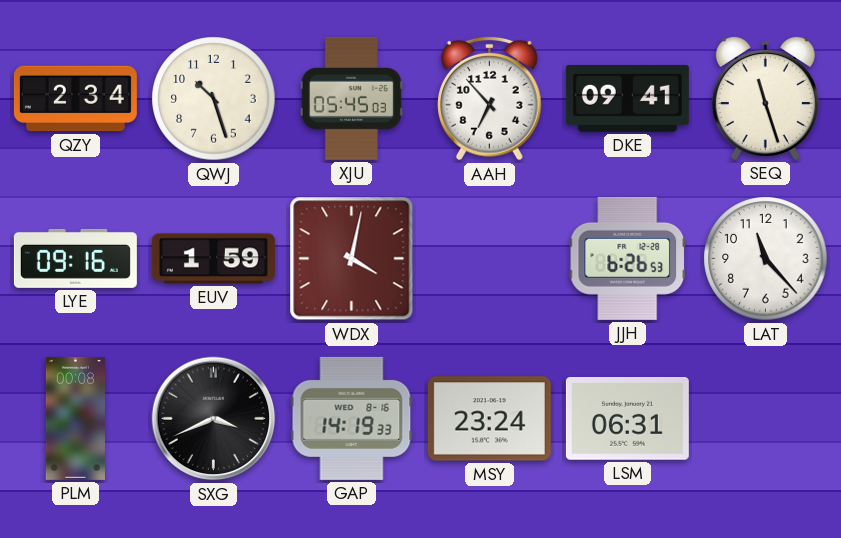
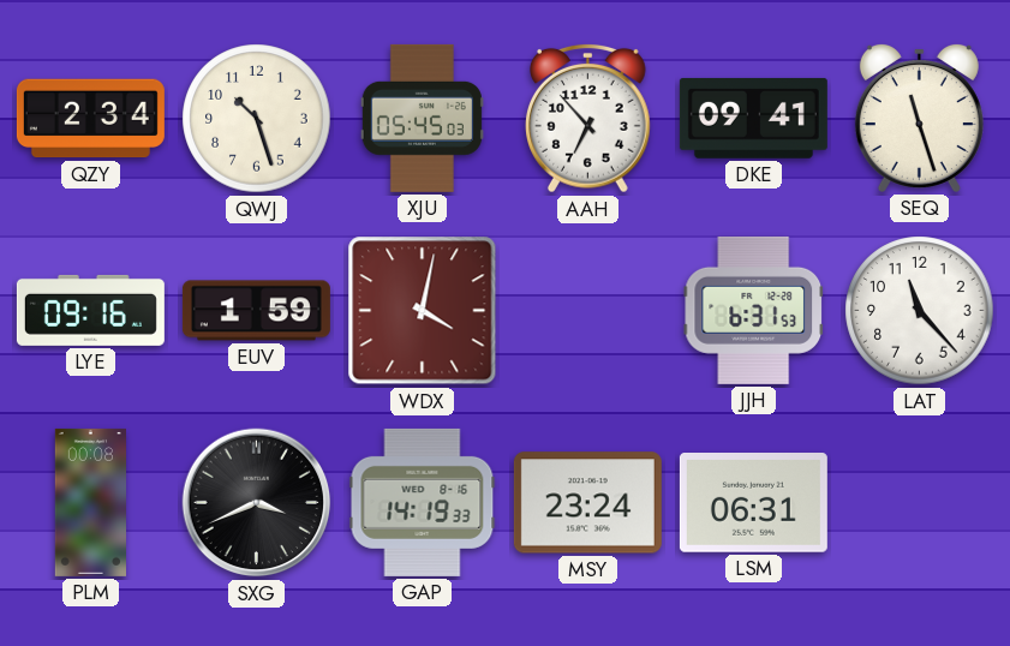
JJH: 6:26 -> 6:31 (754, 310)
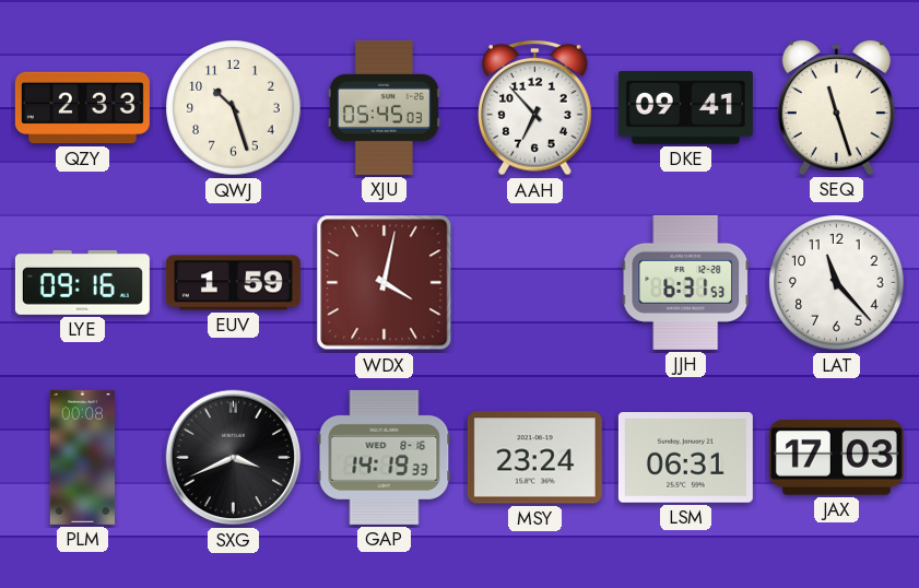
QZY: 2:34 -> 2:33 (82, 108)
JAX: none -> 17:03 (836, 458)
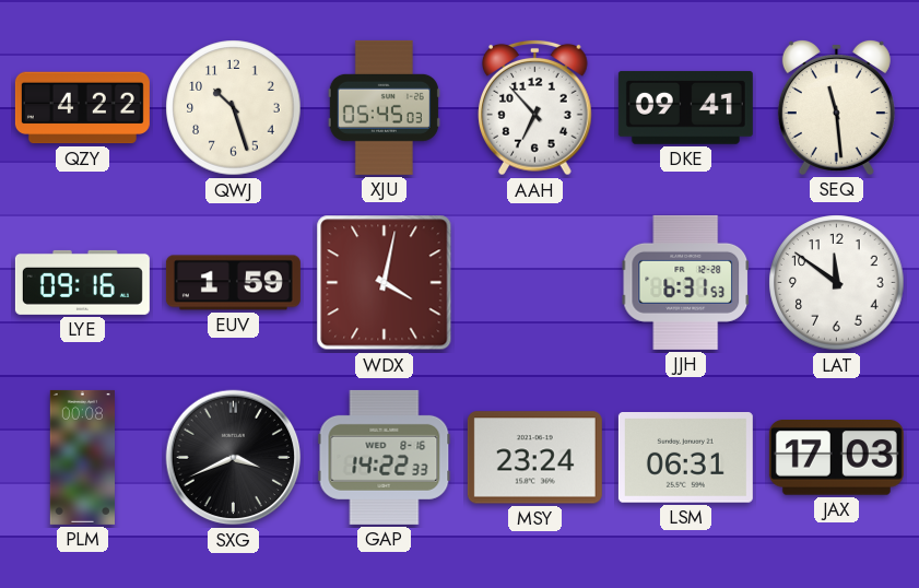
QZY: 2:33 -> 4:22 (82, 108)
SEQ: 11:27 -> 11:29 (836, 107)
LAT: 11:23 -> 11:51 (837, 283)
GAP: 14:19 -> 14:22 (385, 457)
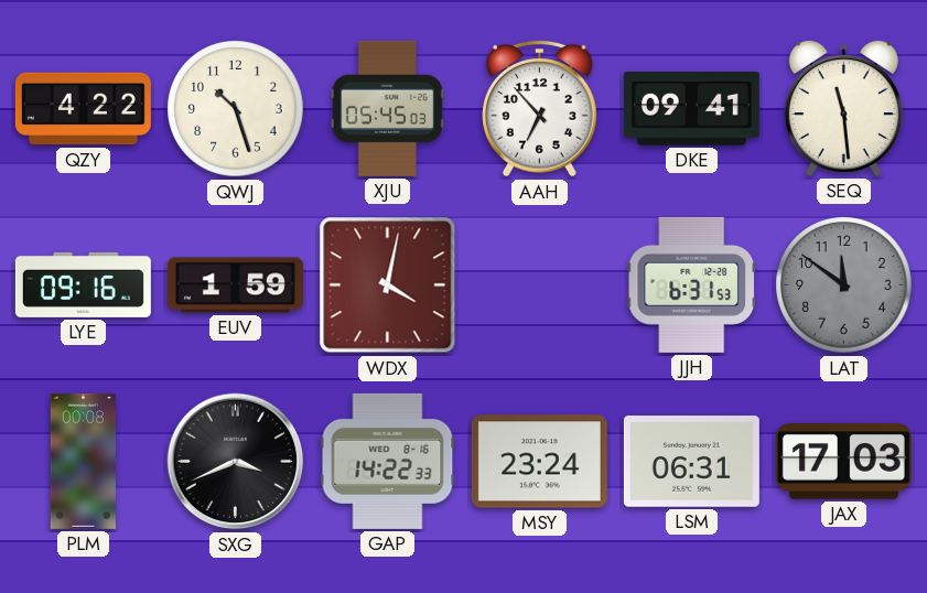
LAT dial: white -> grey (844, 285)
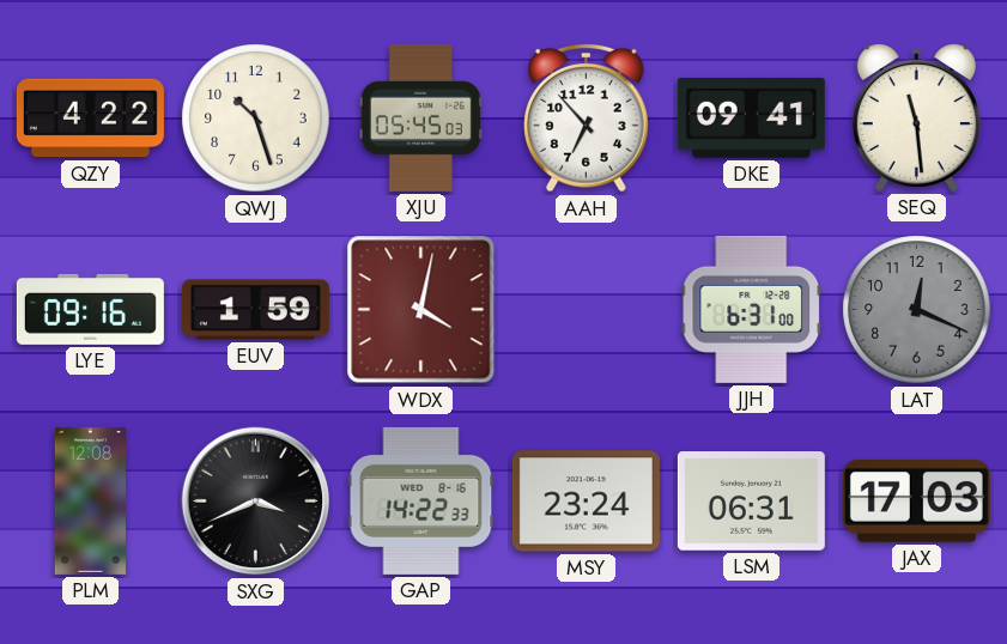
JJH: 6:31:53 -> 6:31:00 (752, 309)
LAT: 11:51 -> 12:19 (917, 310)
PLM: 00:08 -> 12:08 (90, 500)
